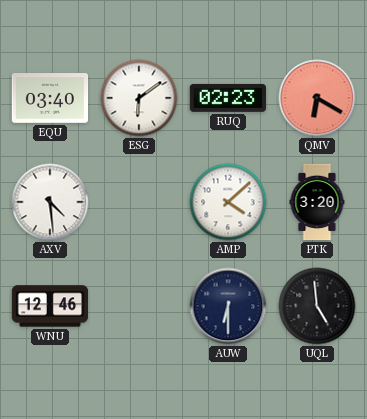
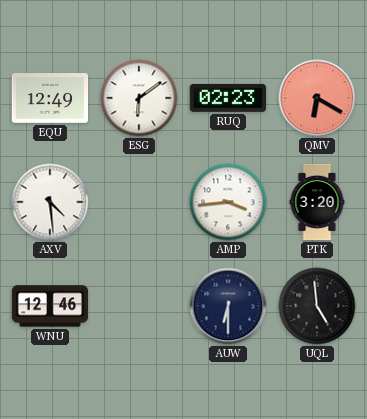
EQU: 03:40 -> 12:49 (50, 99)
AMP: 4:08 -> 3:44 (228, 202)
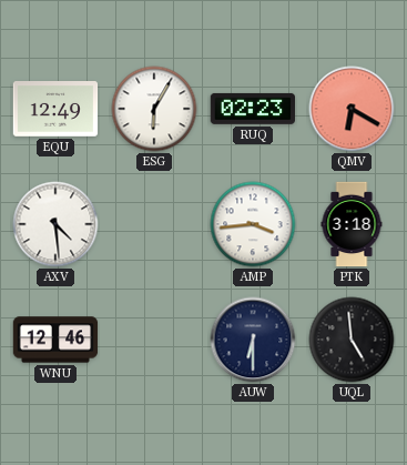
ESG: 6:09 -> 6:05 (154, 109)
PTK: 3:20 -> 3:18 (352, 224)
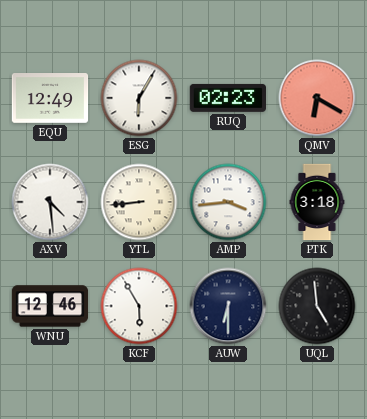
YTL: none -> 8:44 (139, 202)
KCF: none -> 5:55 (139, 306)
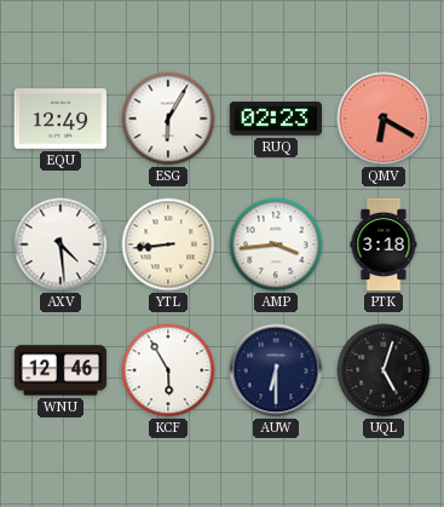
UQL: 4:59 -> 5:03 (384, 370)
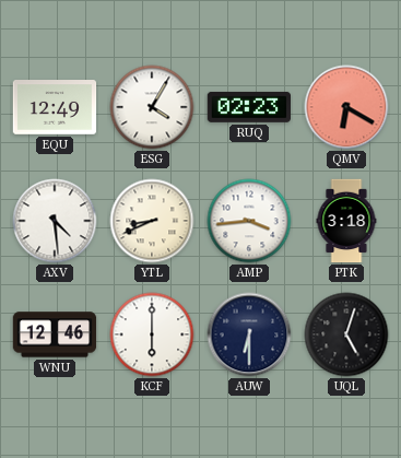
ESG: 6:05 -> 4:05 (152, 107)
YTL: 8:44 -> 8:41 (152, 221)
KCF: 5:55 -> 6:00 (152, 334)
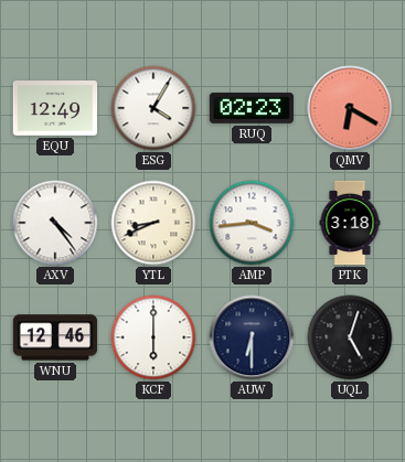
AXV: 4:29 -> 4:24 (55, 223)
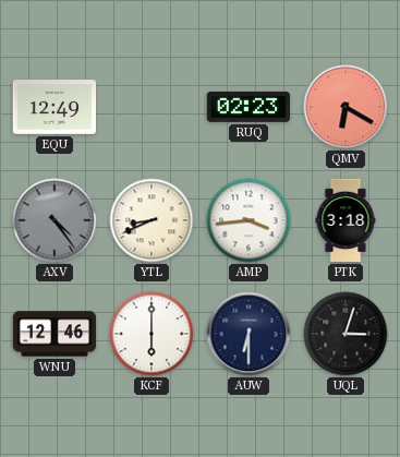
ESG: 4:05 -> none (153, 108)
AXV dial: white -> grey (54, 220)
UQL: 5:03 -> 3:03 (346, 334)
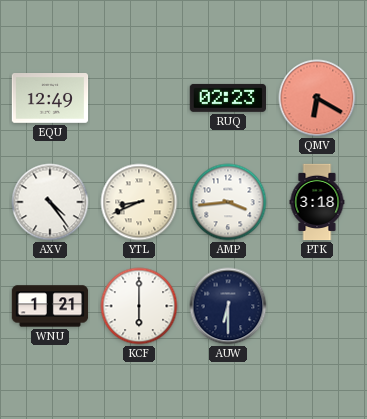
AXV dial: grey -> white (50, 202)
WNU: 12:46 -> 1:21 (50, 306)
UQL: 3:03 -> none (346, 334)
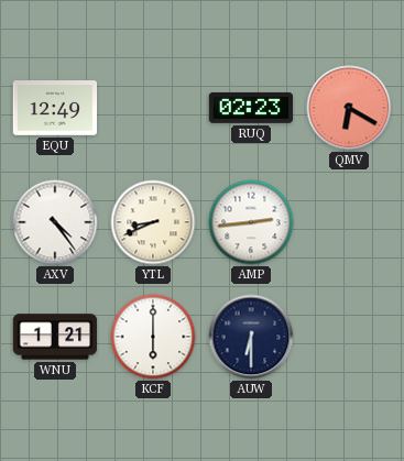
AMP: 3:44 -> 2:44 (251, 222)
PTK: 3:18 -> none (317, 202)
